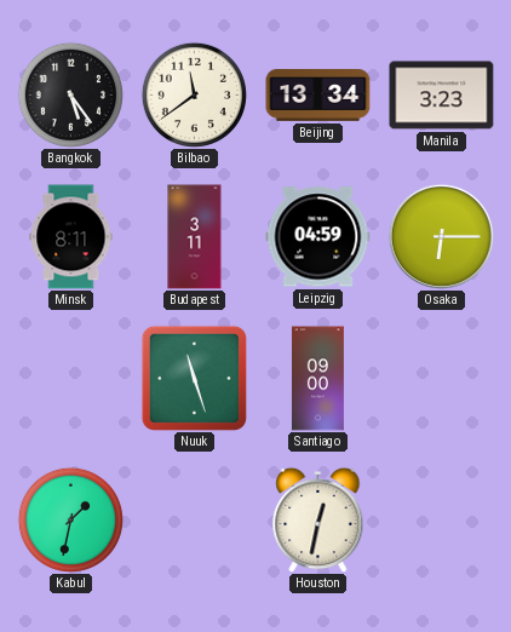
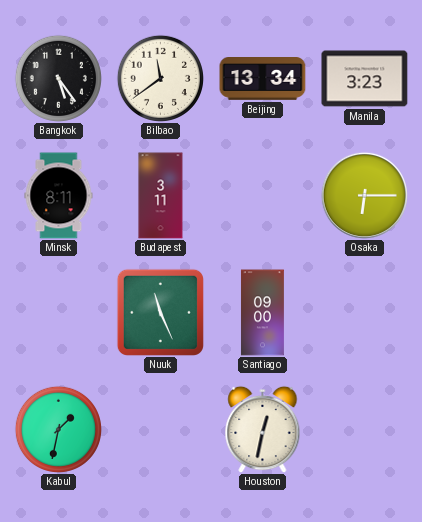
Leipzig: 04:59 -> none (318, 237)
Nuuk: 11:27 -> 11:26 (160, 312)
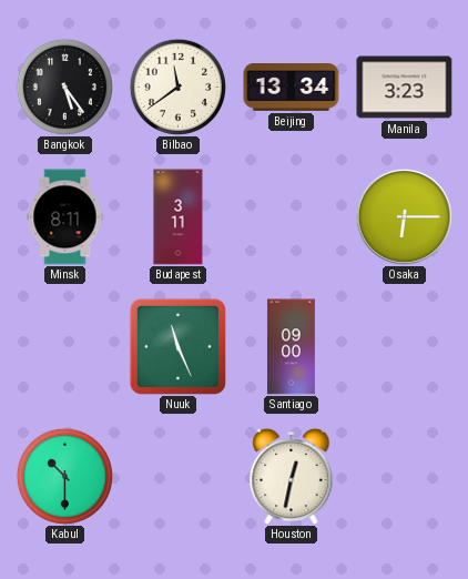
Kabul: 1:32 -> 10:30 (64, 476)
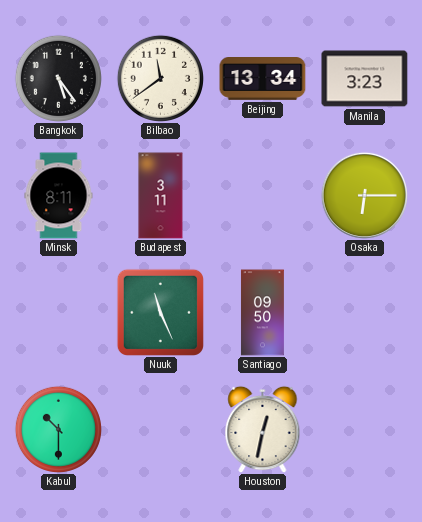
Santiago: 09:00 -> 09:50 (263, 313)
